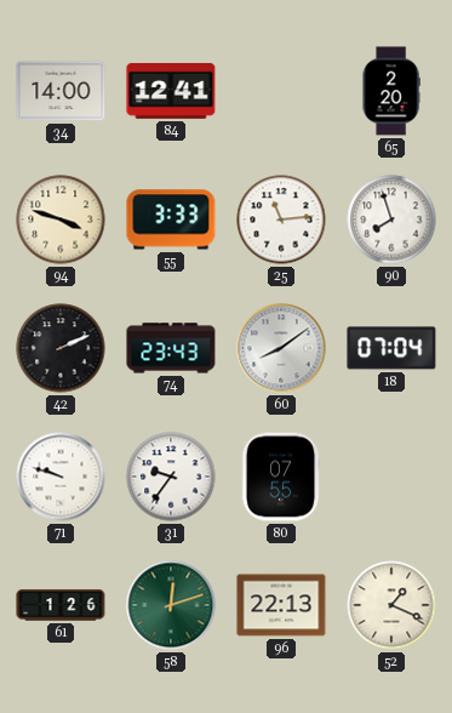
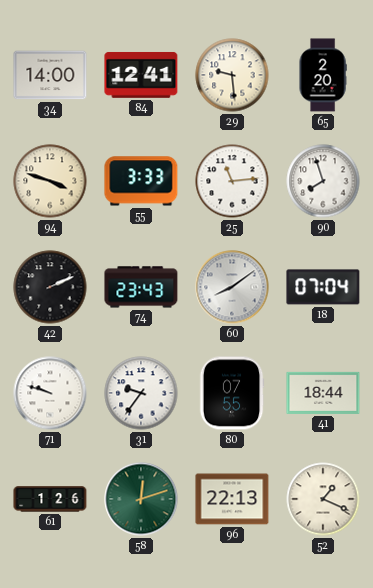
29: none -> 9:29 (232, 75)
41: none -> 18:44 (323, 393)
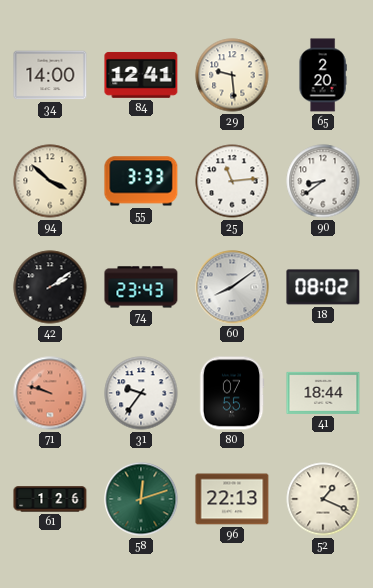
94: 3:48 -> 3:52 (50, 181)
90: 7:57 -> 8:39 (323, 181)
42: 2:11 -> 2:09 (50, 287)
18: 07:04 -> 08:02 (323, 287)
71 dial: white -> salmon (50, 393)
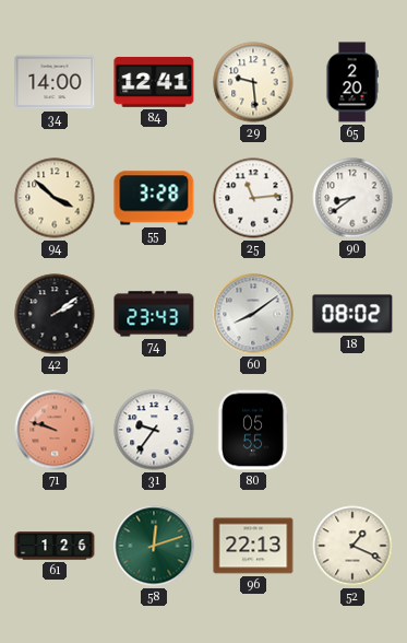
55: 3:33 -> 3:28 (154, 198)
80: 07:55 -> 05:55 (253, 430)
41: 18:44 -> none (323, 393)
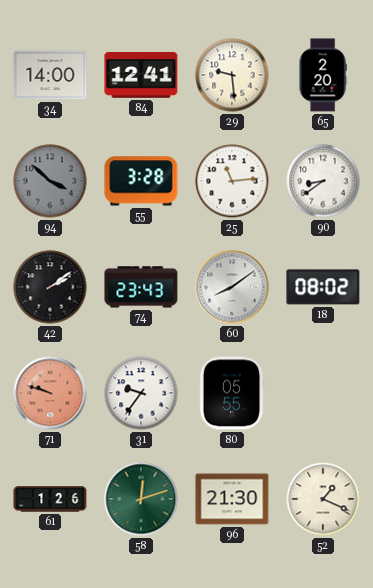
94 dial: cream -> grey (50, 181)
96: 22:13 -> 21:30 (232, 499)
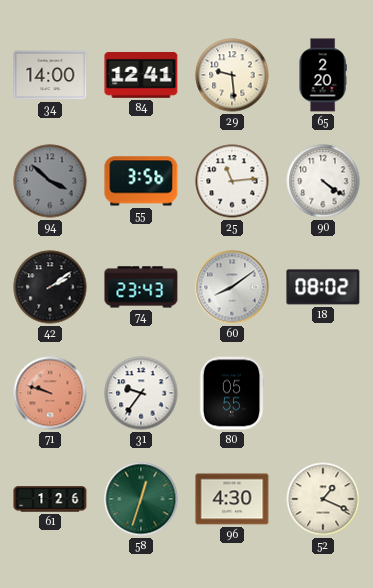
55: 3:28 -> 3:56 (141, 181)
90: 8:39 -> 4:21 (323, 181)
58: 12:12 -> 12:33 (141, 499)
96: 21:30 -> 4:30 (232, 499)
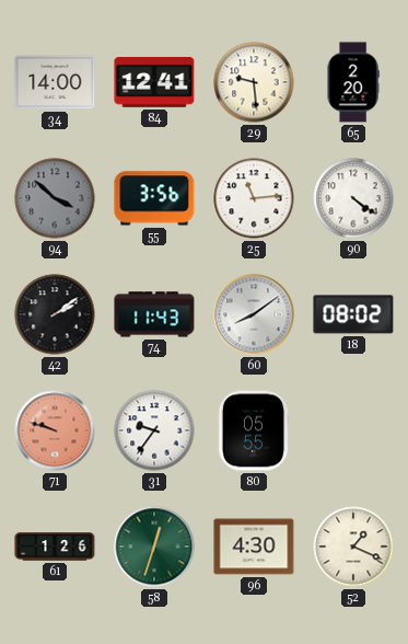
74: 23:43 -> 11:43 (154, 314)
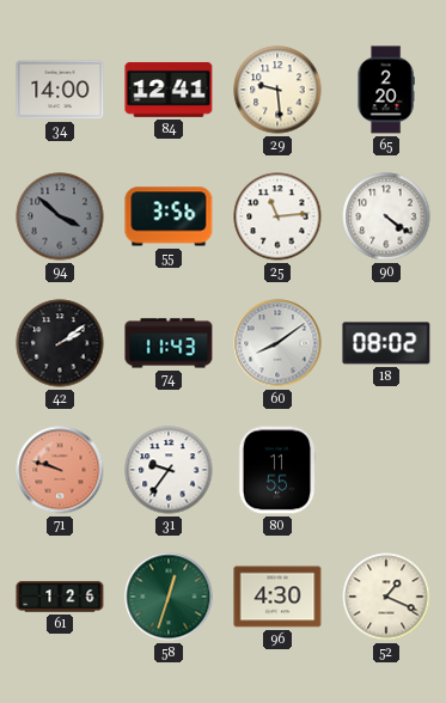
80: 05:55 -> 11:55 (277, 470)
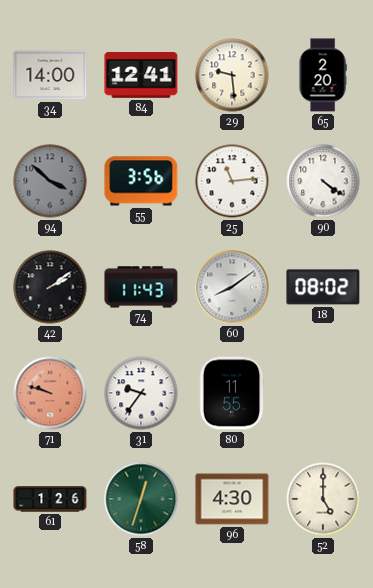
52: 1:19 -> 5:00 (323, 499)
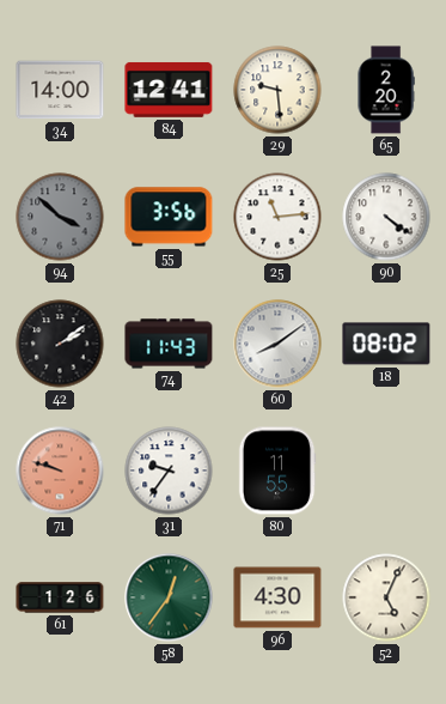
58: 12:33 -> 12:36 (169, 597)
52: 5:00 -> 5:04 (386, 597)
